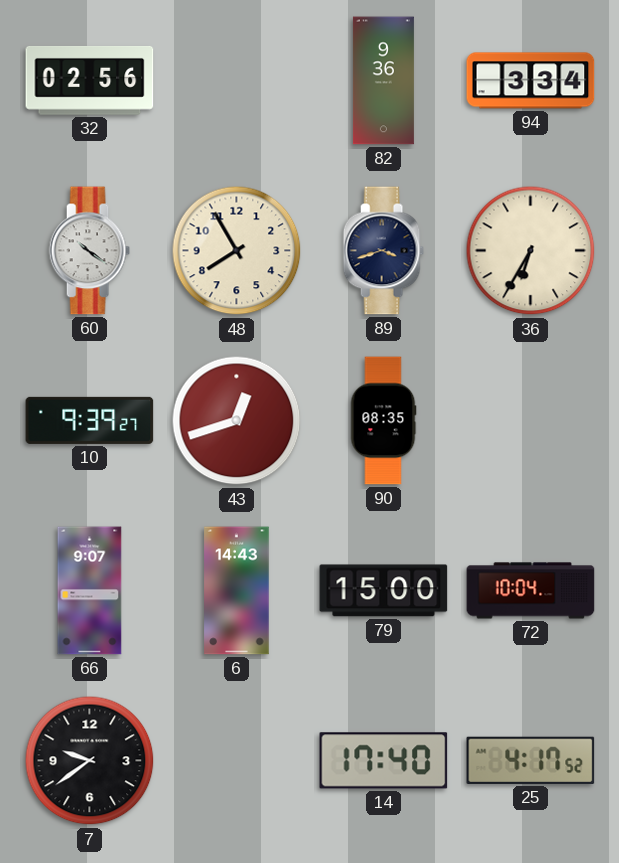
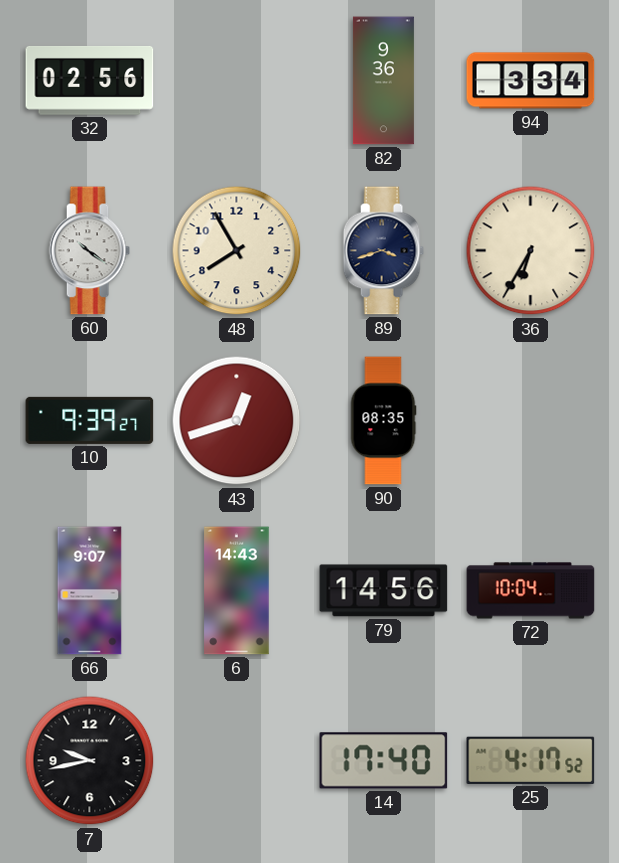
79: 15:00 -> 14:56 (384, 591)
7: 9:39 -> 9:43 (90, 761)
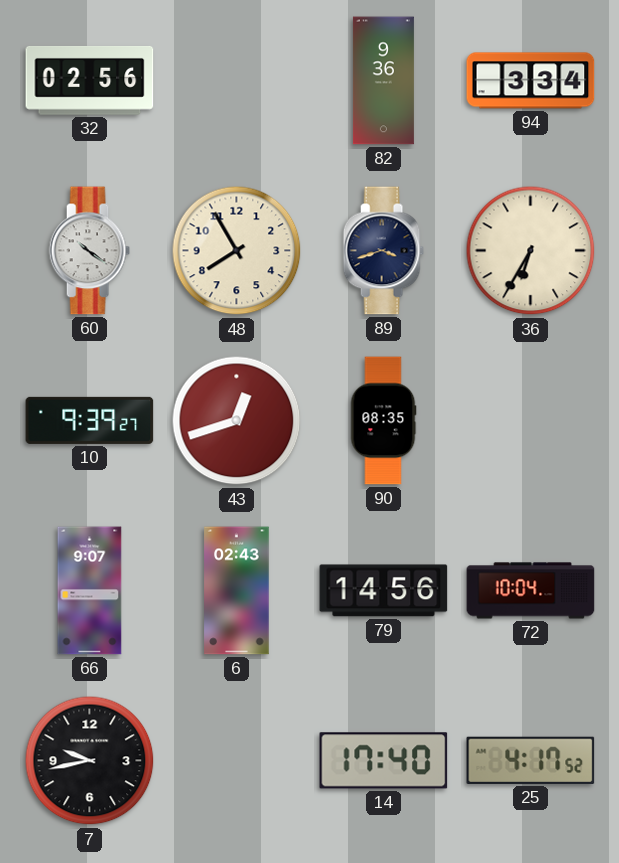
6: 14:43 -> 02:43 (237, 591)
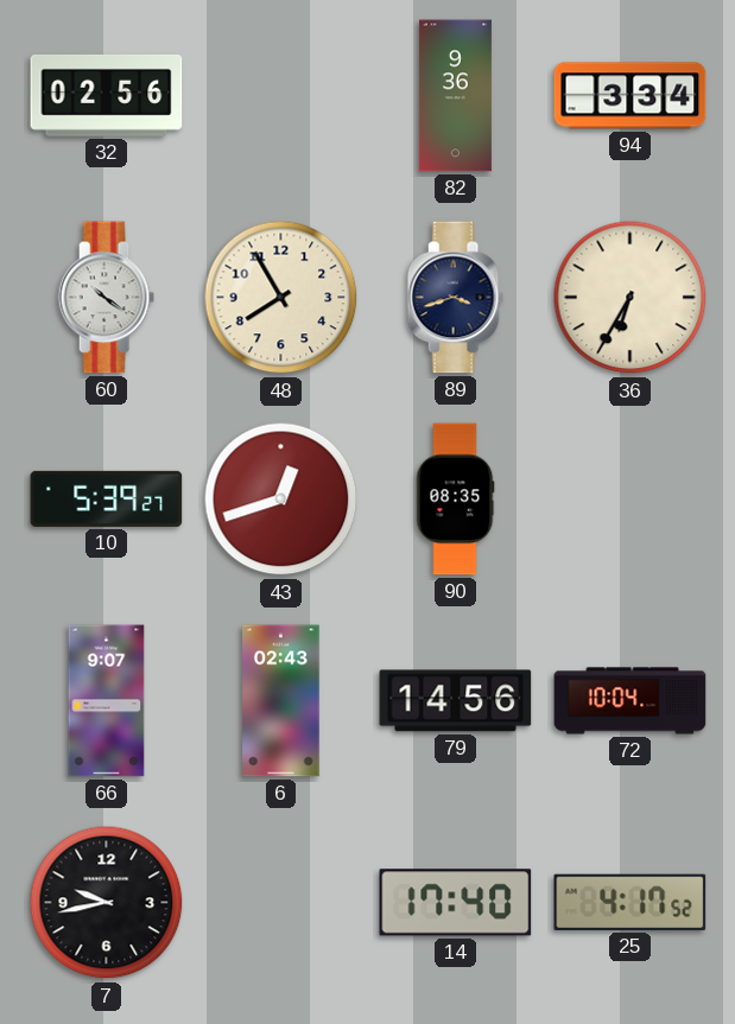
10: 9:39 -> 5:39 (107, 498)
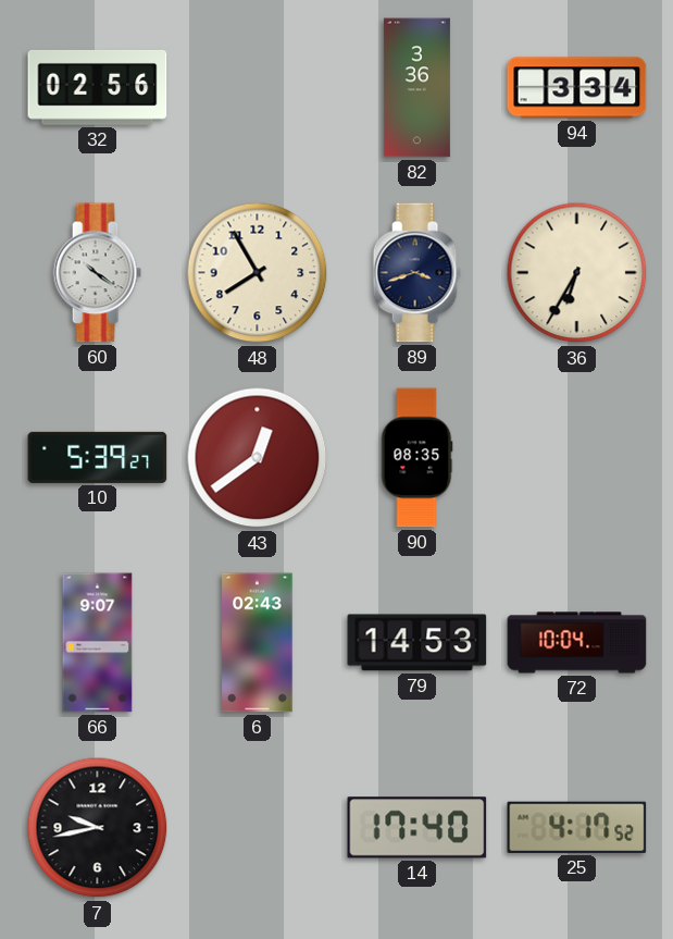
82: 9:36 -> 3:36 (416, 88)
43: 12:42 -> 12:39 (258, 458)
79: 14:56 -> 14:53 (417, 643)
